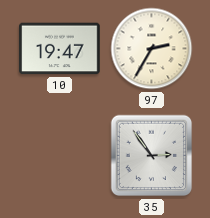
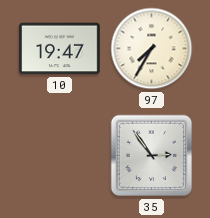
97: 2:35 -> 7:35 (152, 49)
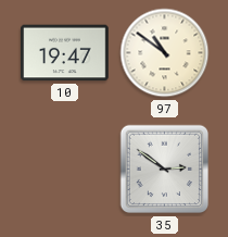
97: 7:35 -> 10:51 (165, 53)
35: 2:54 -> 2:51 (165, 170)
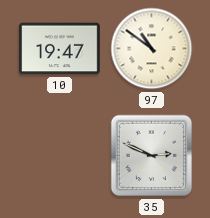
35: 2:51 -> 2:49 (152, 156)
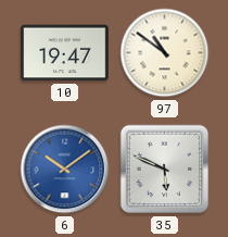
6: none -> 10:09 (65, 170)
35: 2:49 -> 5:49 (165, 170)
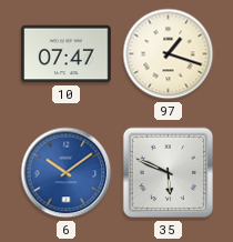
10: 19:47 -> 07:47 (67, 54)
97: 10:51 -> 1:18 (169, 54)
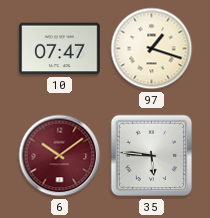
6 dial: blue -> burgundy (60, 156)
35: 5:49 -> 5:46 (152, 156)
